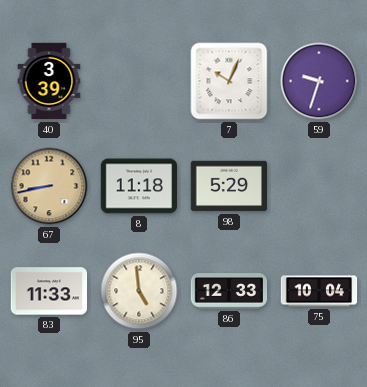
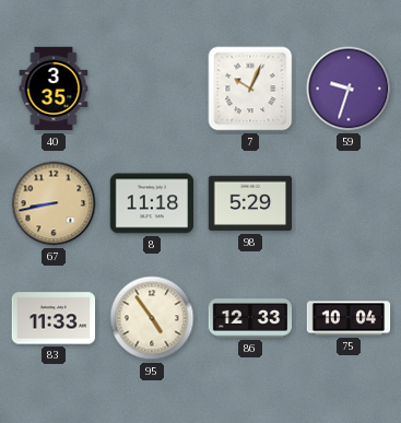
40: 3:39 -> 3:35 (54, 89)
95: 4:59 -> 4:54 (152, 318)
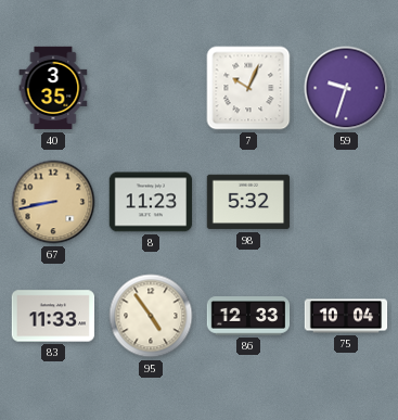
8: 11:18 -> 11:23 (151, 202)
98: 5:29 -> 5:32 (248, 202)
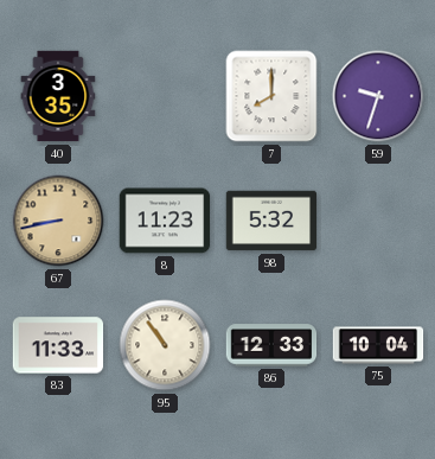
7: 10:04 -> 8:00 (271, 96)
95: 4:54 -> 10:54 (165, 345)
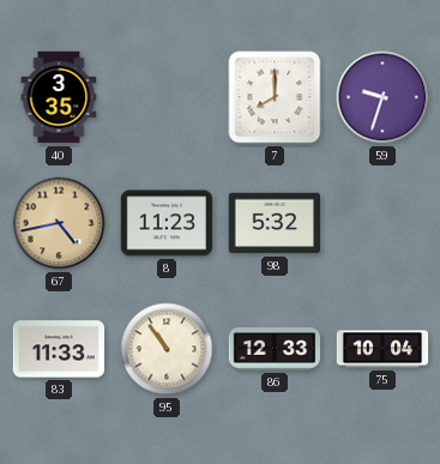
67: 8:43 -> 4:43 (59, 223)
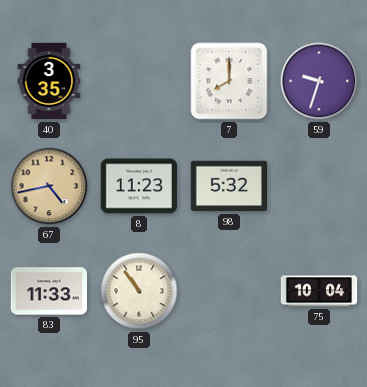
86: 12:33 -> none (275, 349)
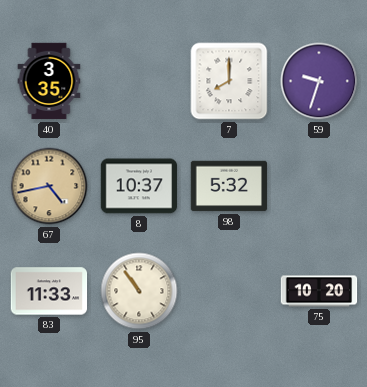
8: 11:23 -> 10:37 (139, 186)
75: 10:04 -> 10:20 (319, 291)
